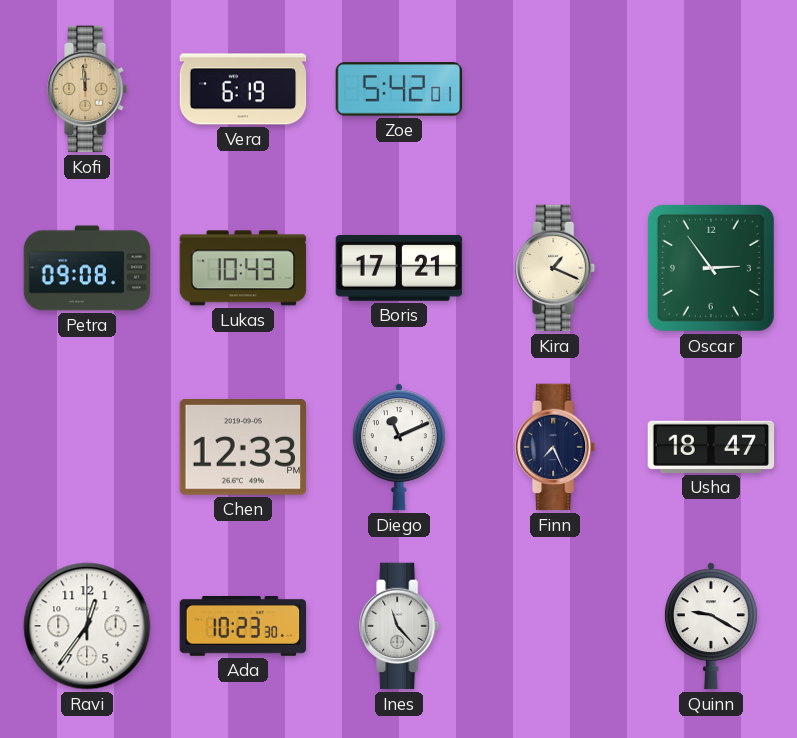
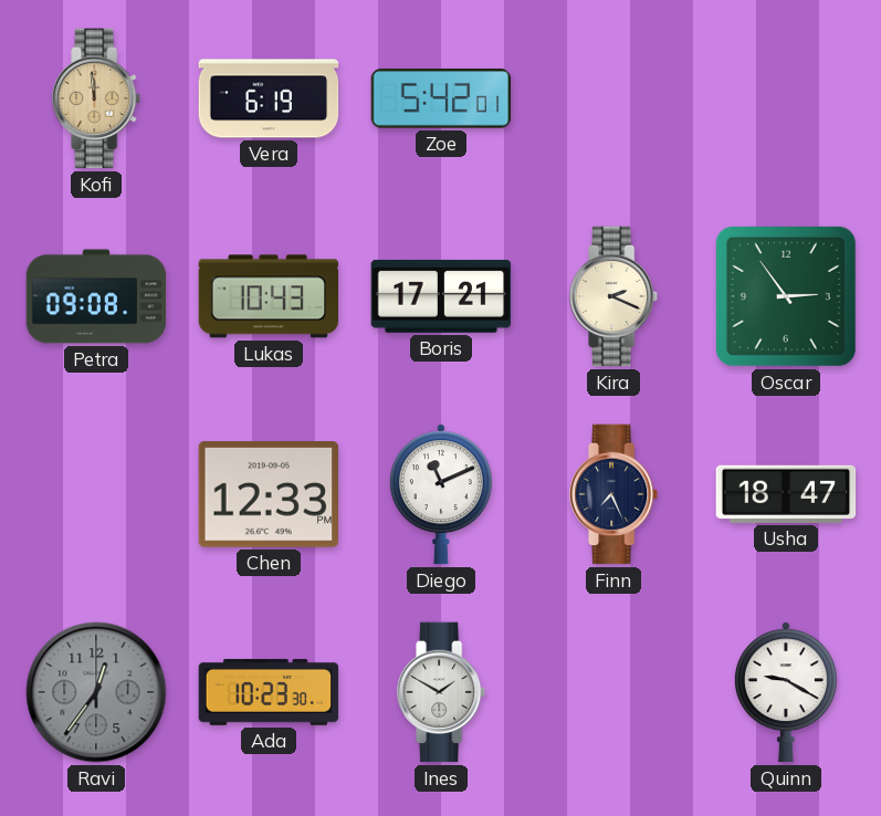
Kira: 1:19 -> 2:19 (615, 296)
Ravi dial: white -> grey (96, 692)
Ines: 11:23 -> 1:50 (442, 692)
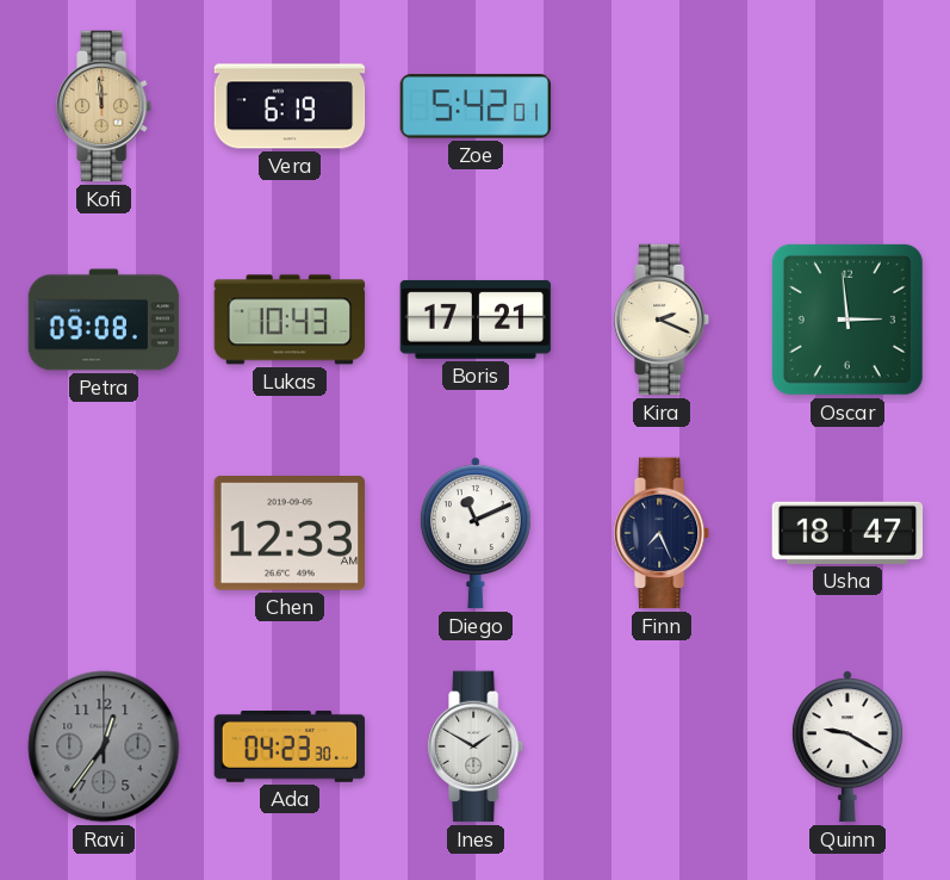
Oscar: 2:54 -> 2:59 (847, 320)
Chen: 12:33 PM -> 12:33 AM (288, 534)
Ada: 10:23 -> 04:23 (290, 746)
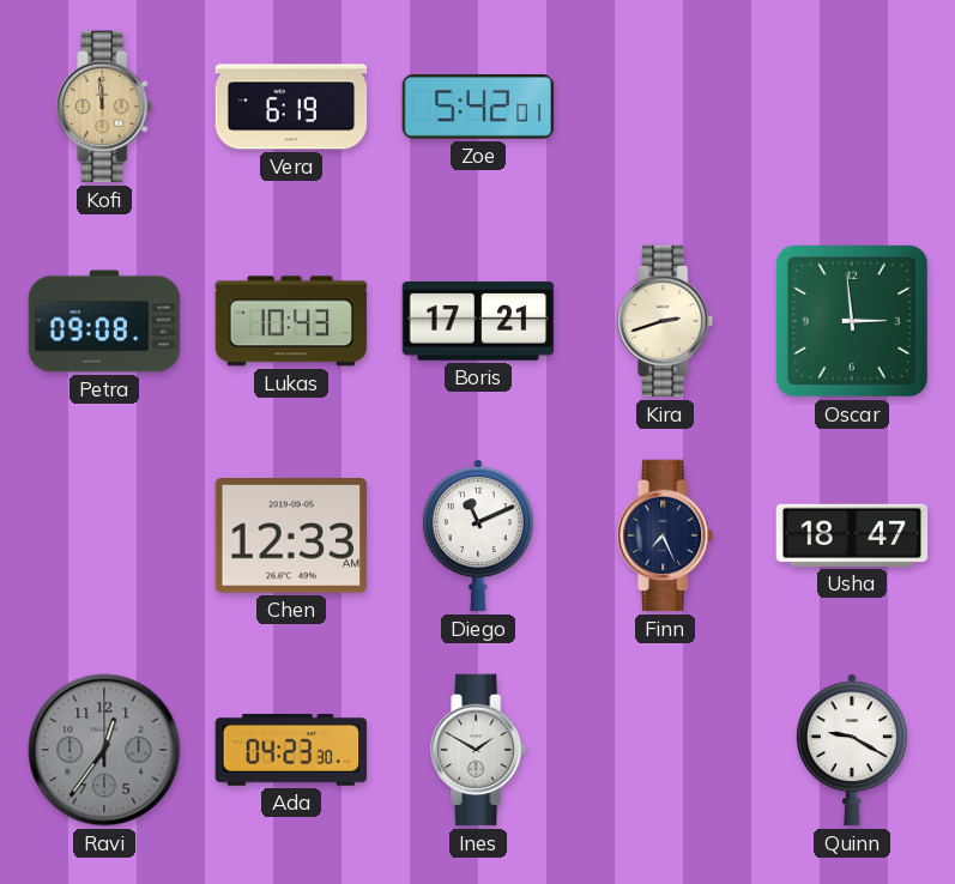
Kira: 2:19 -> 2:42 (666, 321)
